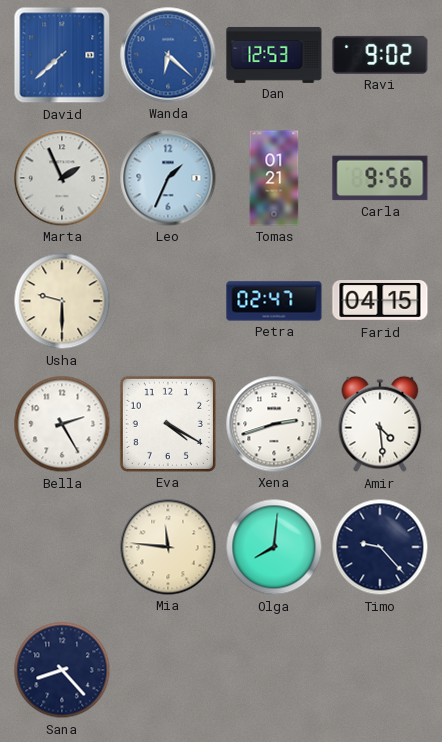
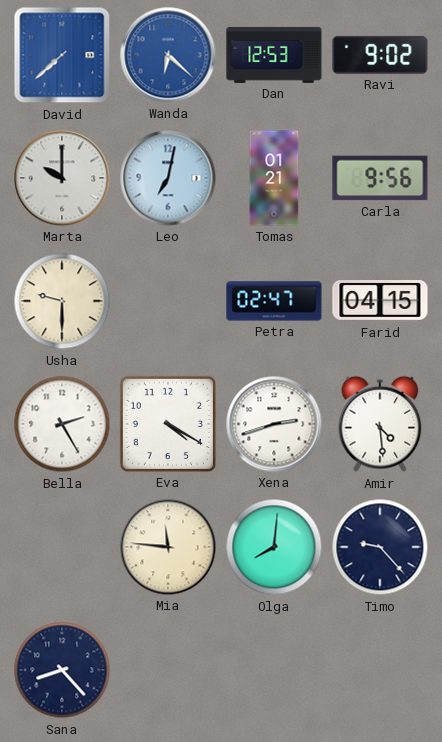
Marta: 1:56 -> 10:00 (62, 178)
Leo: 1:34 -> 7:02 (168, 178)
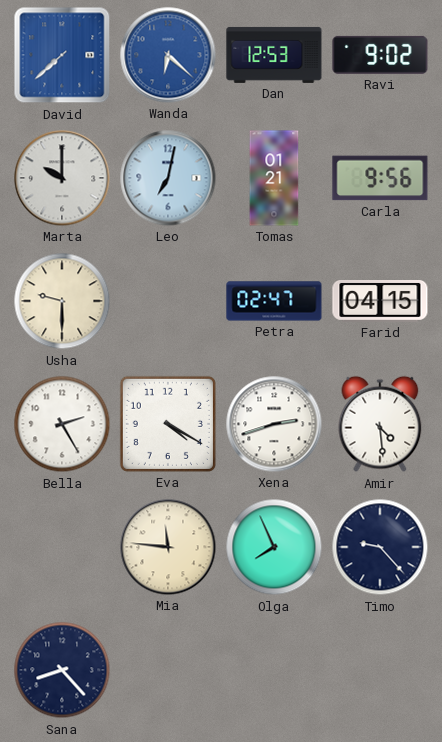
Olga: 8:01 -> 7:56 (274, 547)
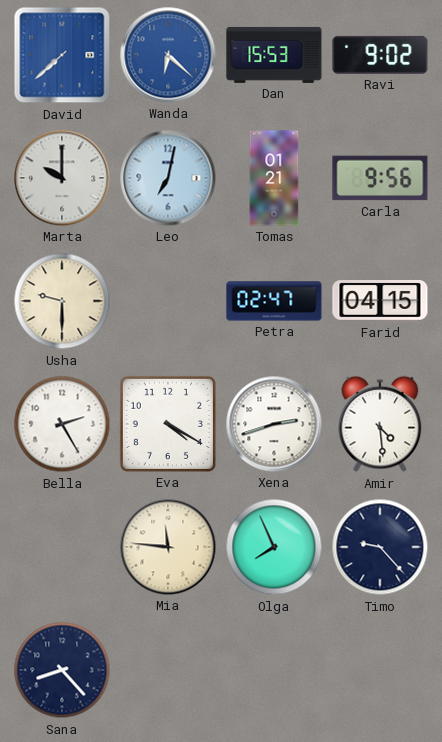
Dan: 12:53 -> 15:53 (274, 55)
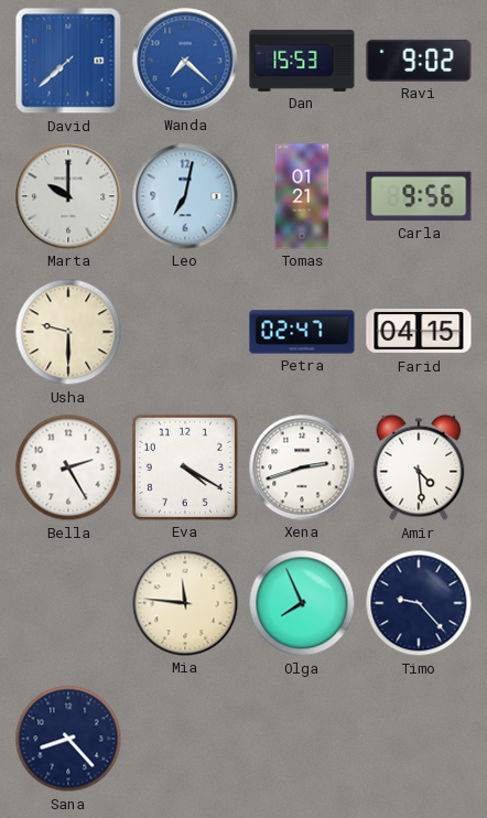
Wanda: 6:22 -> 7:22 (185, 61)
